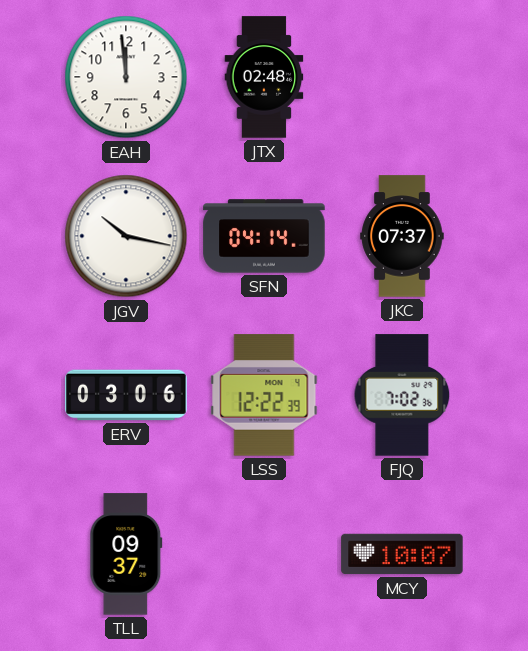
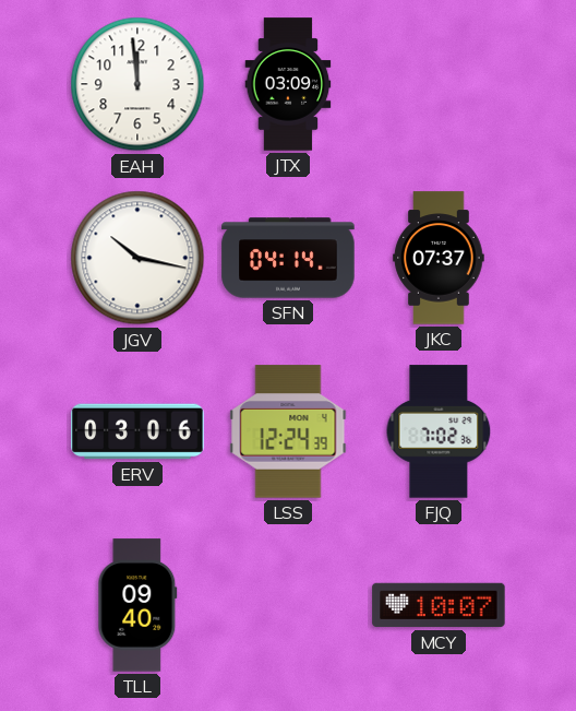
JTX: 02:48 -> 03:09 (288, 84)
LSS: 12:22 -> 12:24 (288, 431)
TLL: 09:37 -> 09:40 (137, 605)
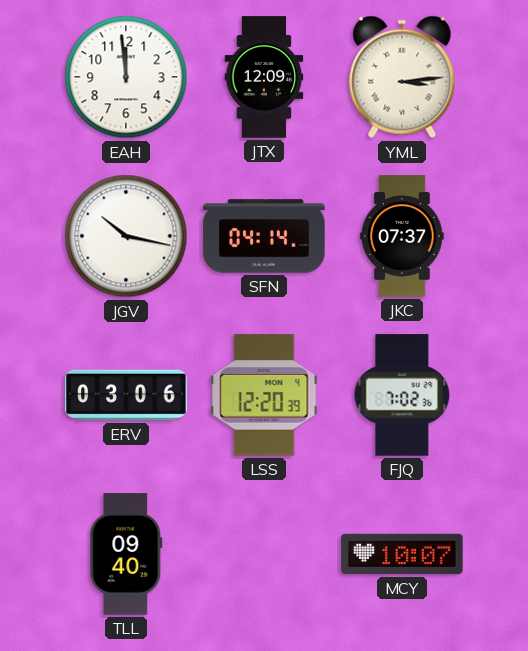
JTX: 03:09 -> 12:09 (264, 77)
YML: none -> 3:14 (402, 77)
LSS: 12:24 -> 12:20 (264, 395)
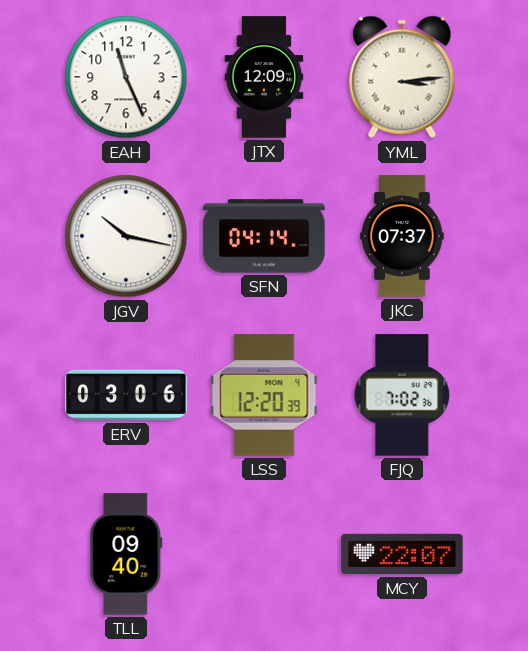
EAH: 11:59 -> 11:26 (126, 77)
MCY: 10:07 -> 22:07 (402, 554)
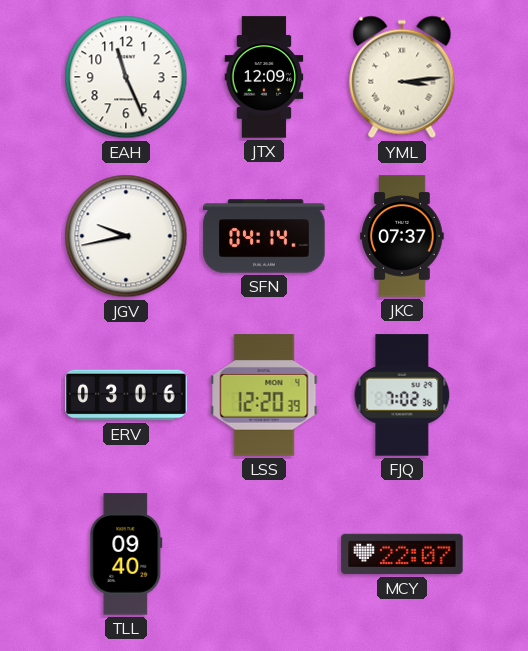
JGV: 10:17 -> 9:43 (126, 236)
